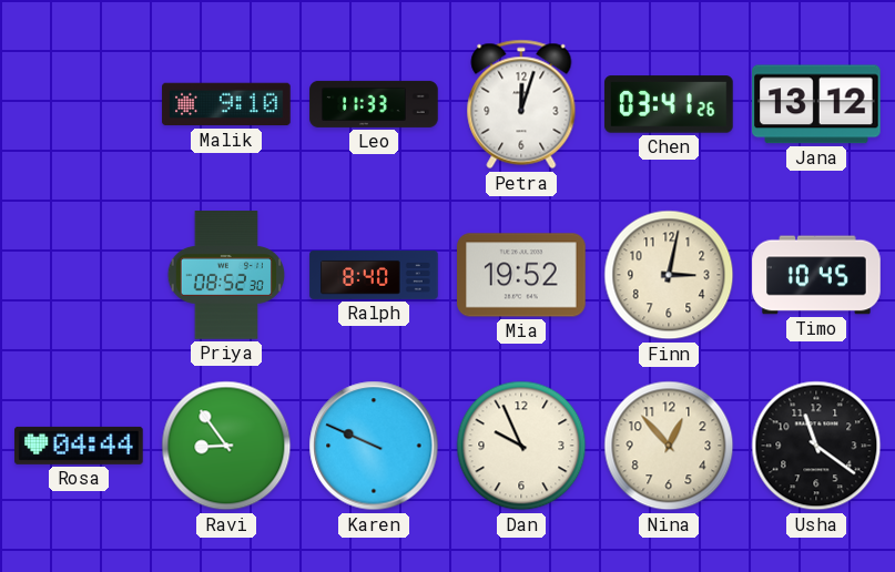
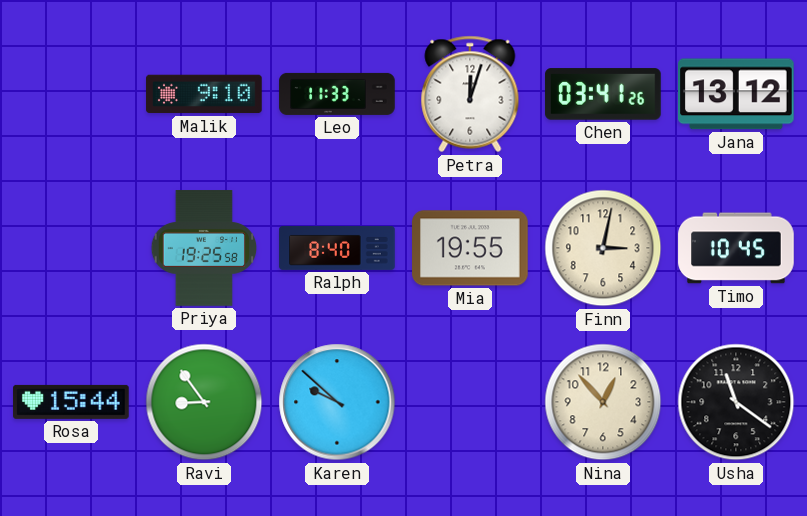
Priya: 08:52 -> 19:25 (203, 248)
Mia: 19:52 -> 19:55 (470, 248)
Rosa: 04:44 -> 15:44 (71, 402)
Karen: 9:49 -> 9:52 (337, 402)
Dan: 9:56 -> none (521, 446)
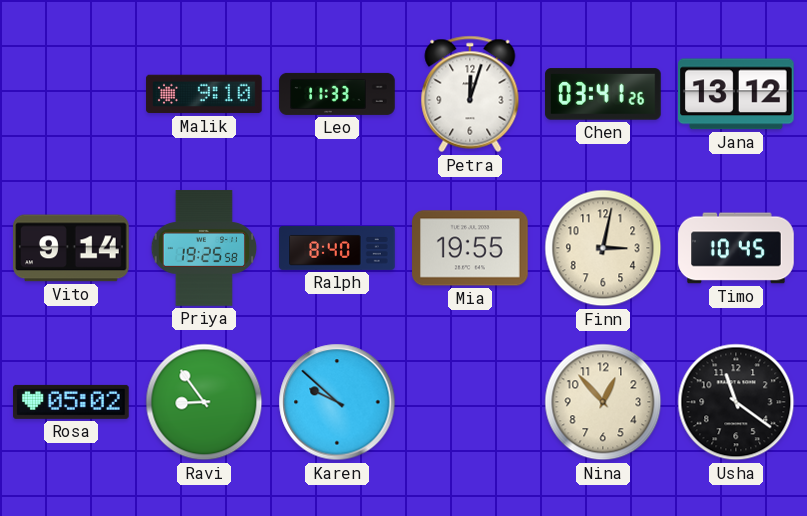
Vito: none -> 9:14 (71, 248)
Rosa: 15:44 -> 05:02 (71, 402)
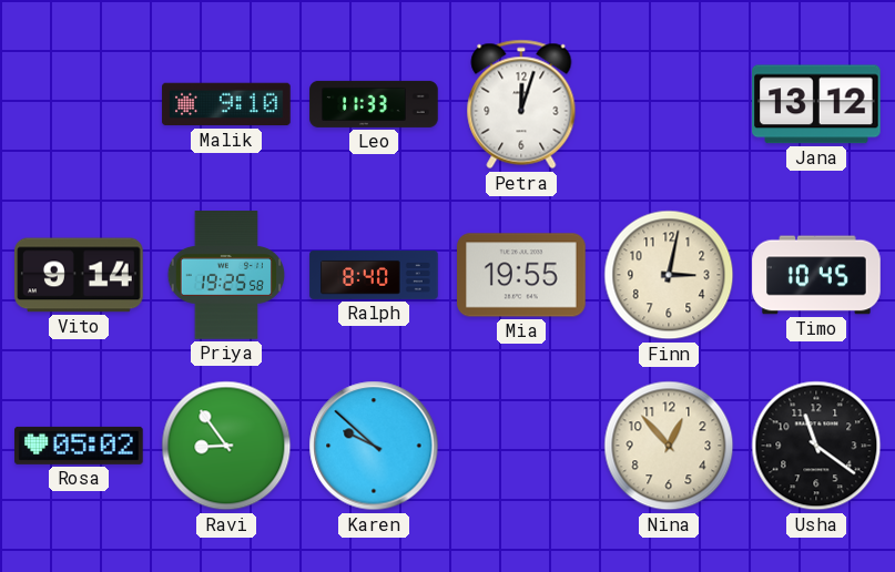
Chen: 03:41 -> none (603, 94)
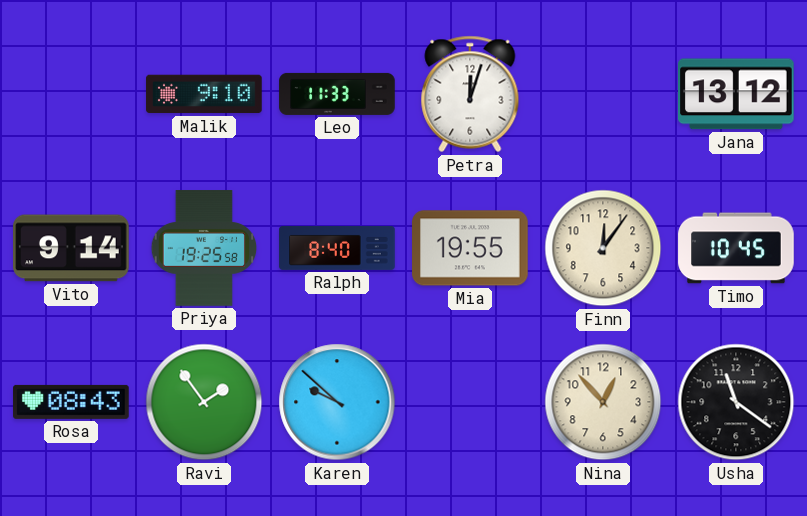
Finn: 3:02 -> 12:06 (603, 248)
Rosa: 05:02 -> 08:43 (71, 402)
Ravi: 8:54 -> 1:54 (204, 402)
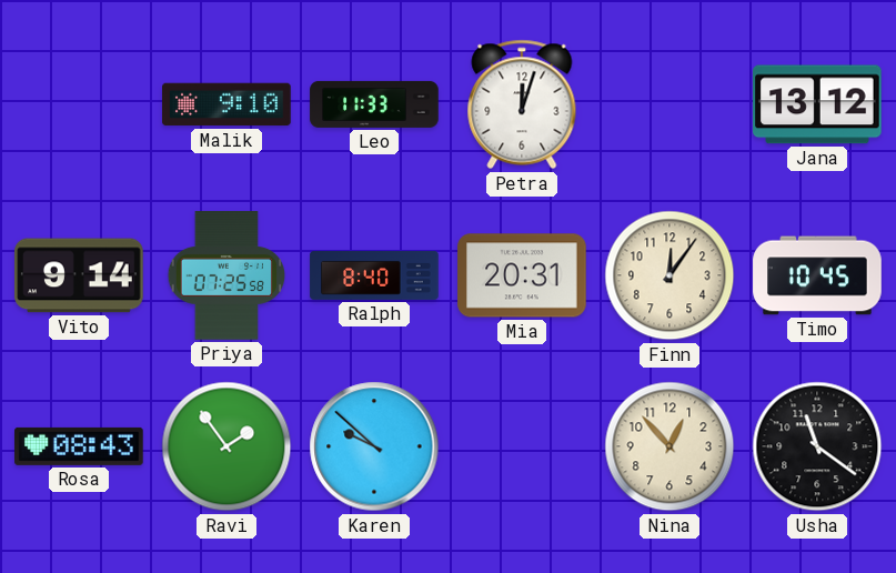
Priya: 19:25 -> 07:25 (225, 275)
Mia: 19:55 -> 20:31 (522, 275)
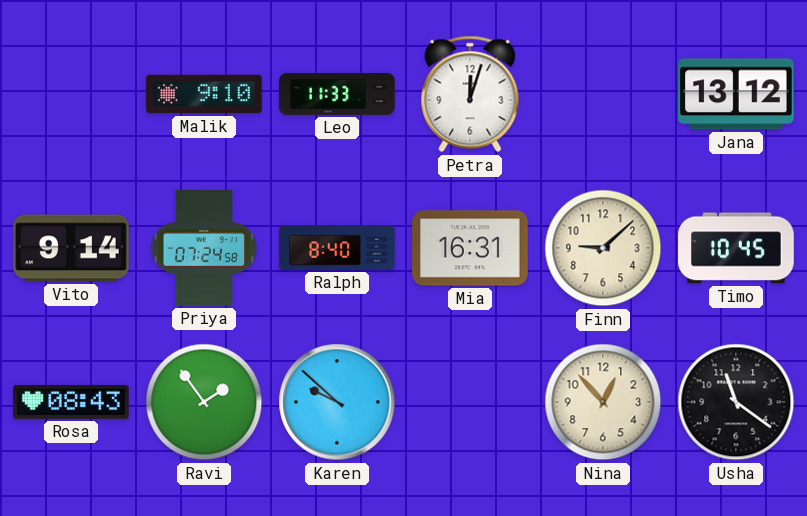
Priya: 07:25 -> 07:24 (203, 248)
Mia: 20:31 -> 16:31 (470, 248)
Finn: 12:06 -> 9:08 (603, 248)
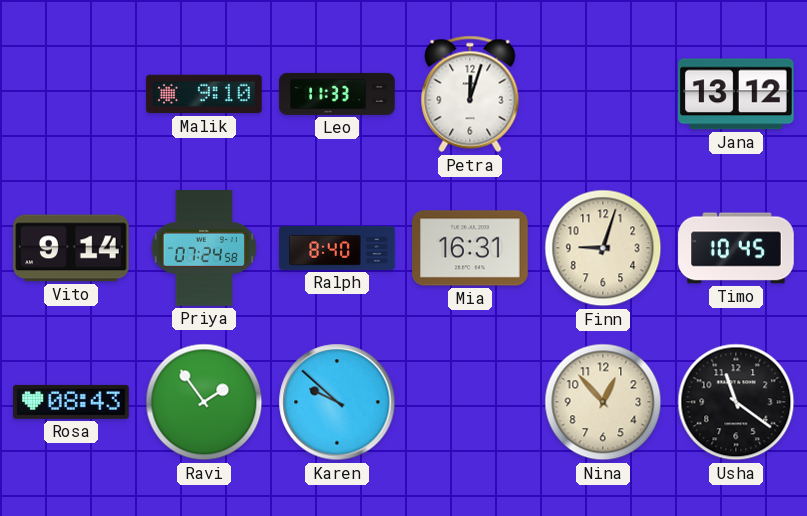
Finn: 9:08 -> 9:03 (603, 248)
